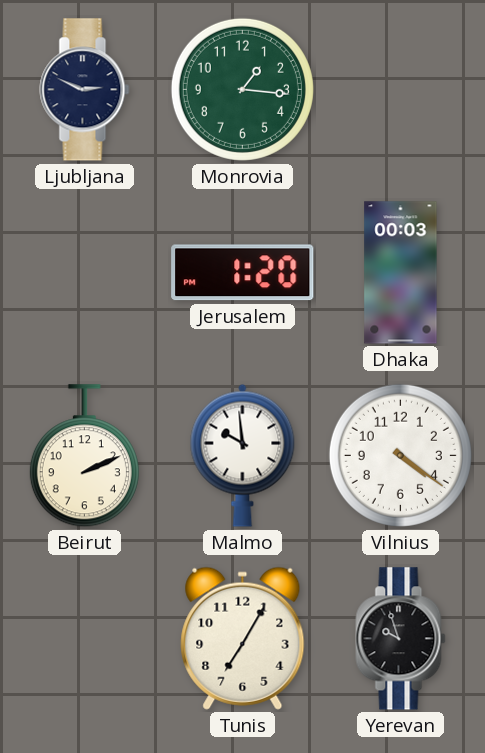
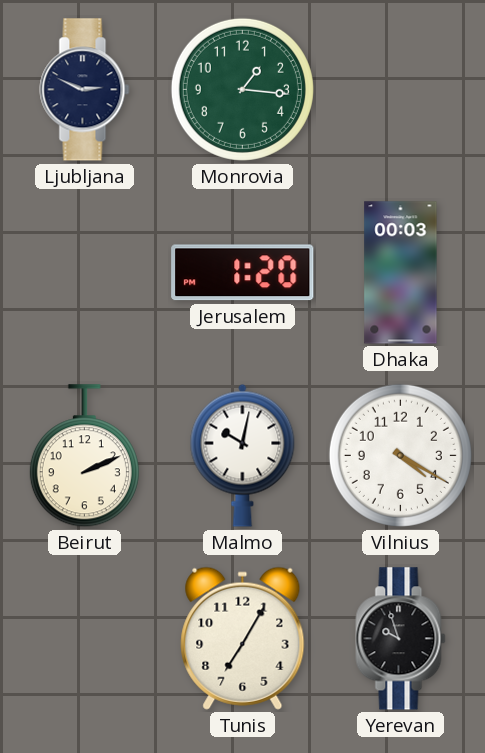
Malmo: 9:59 -> 10:02 (243, 455)
Vilnius: 4:21 -> 4:20 (400, 455)
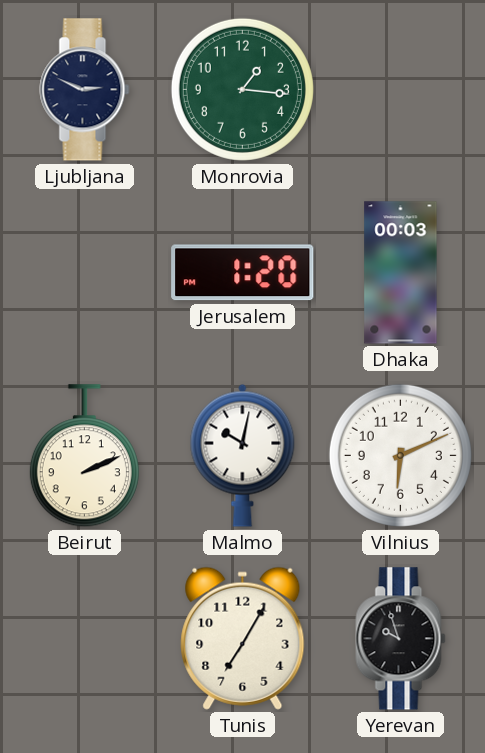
Vilnius: 4:20 -> 6:11 (400, 455)
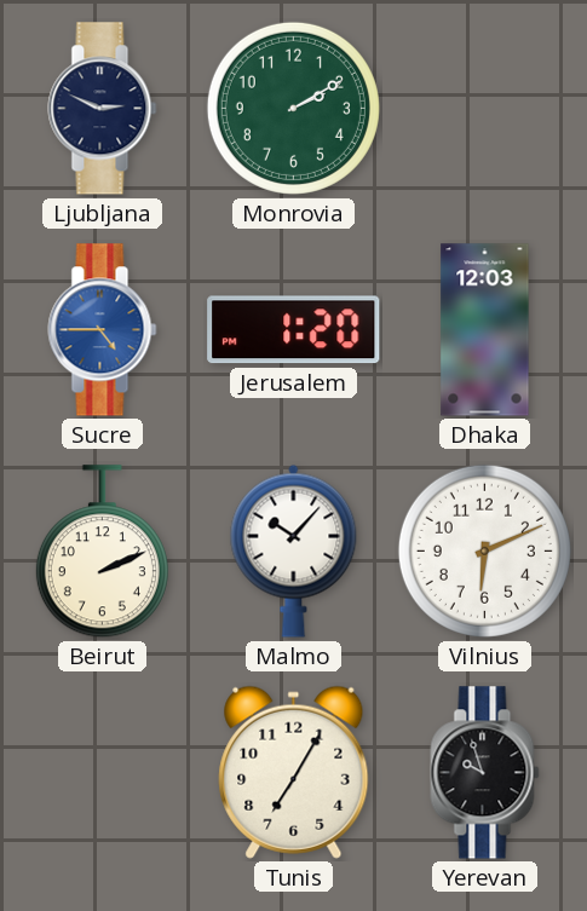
Monrovia: 1:16 -> 2:10 (293, 108)
Sucre: none -> 4:45 (103, 330)
Dhaka: 00:03 -> 12:03 (485, 330)
Malmo: 10:02 -> 10:07 (294, 550)
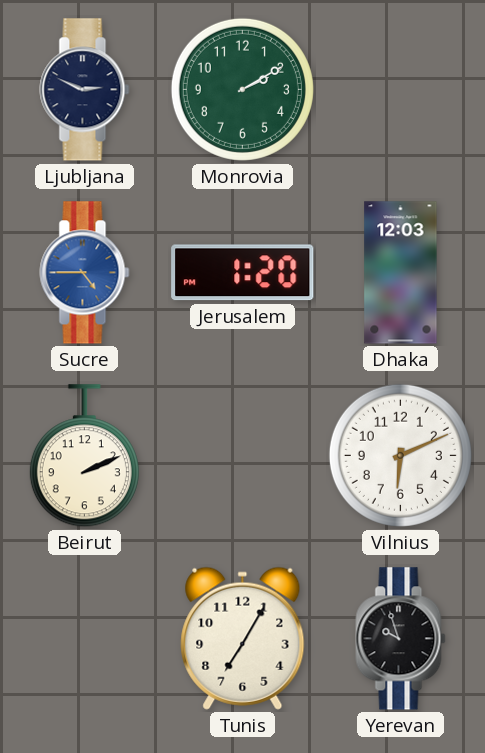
Malmo: 10:07 -> none (294, 550)
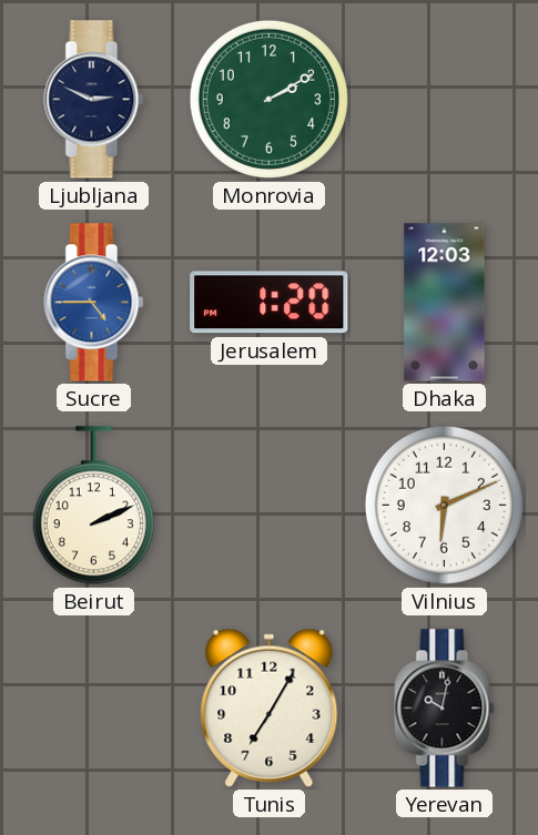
Yerevan: 9:57 -> 10:02 (445, 709)
